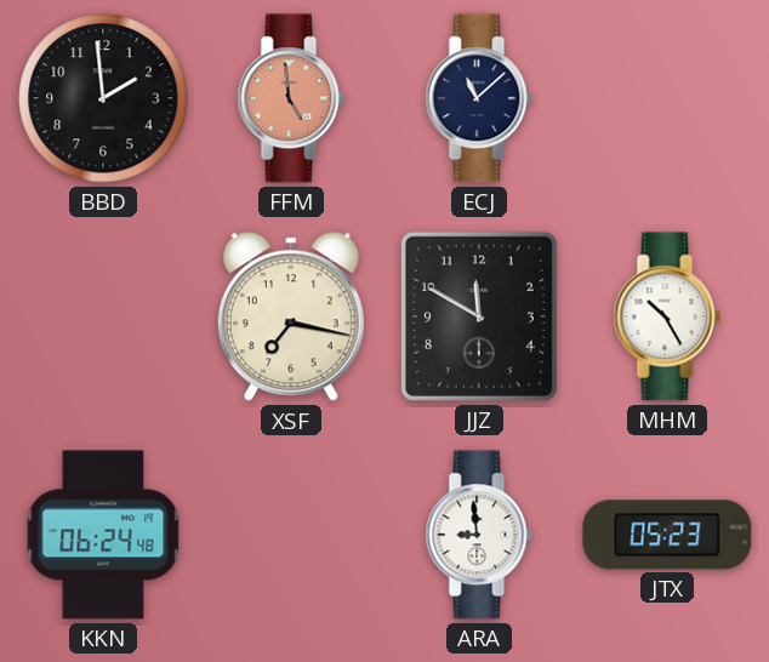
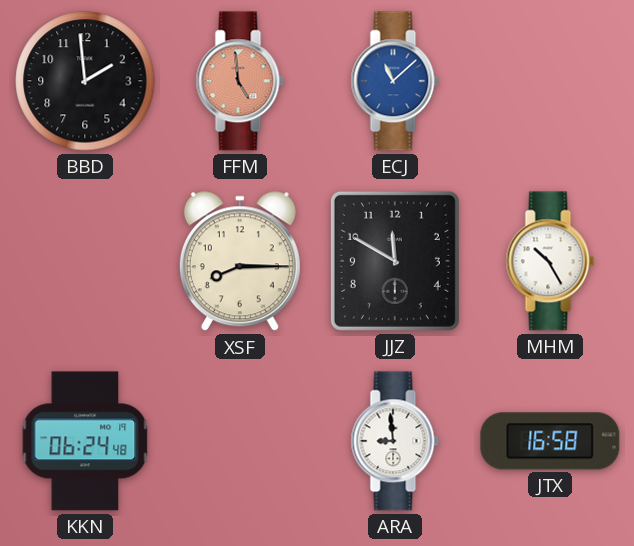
ECJ dial: navy -> blue (395, 81)
XSF: 7:17 -> 8:15 (240, 262)
JTX: 05:23 -> 16:58 (550, 441)
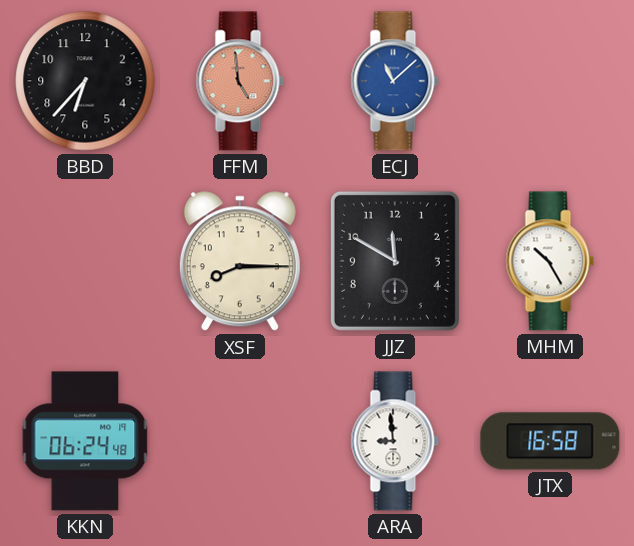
BBD: 1:59 -> 6:37 (85, 81)
